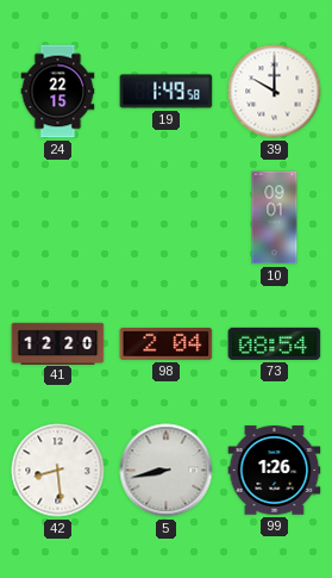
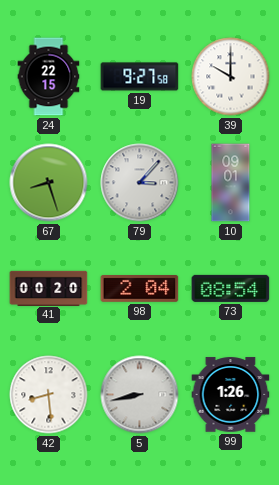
19: 1:49 -> 9:27 (140, 77)
67: none -> 8:27 (49, 183)
79: none -> 3:07 (140, 183)
41: 12:20 -> 00:20 (49, 288)
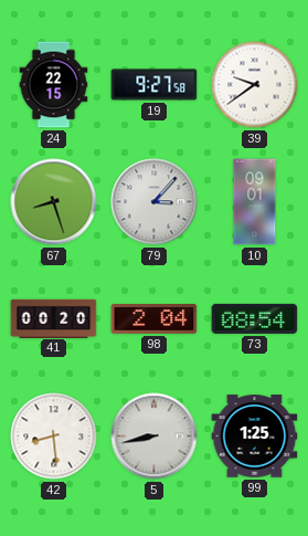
39: 10:00 -> 9:39 (255, 85)
99: 1:26 -> 1:25 (255, 437)
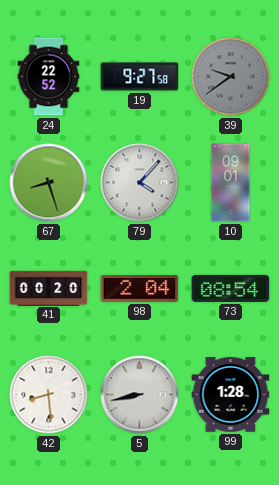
24: 22:15 -> 22:52 (49, 77)
39 dial: white -> grey (231, 77)
79: 3:07 -> 4:07 (140, 183)
99: 1:25 -> 1:28 (231, 395)
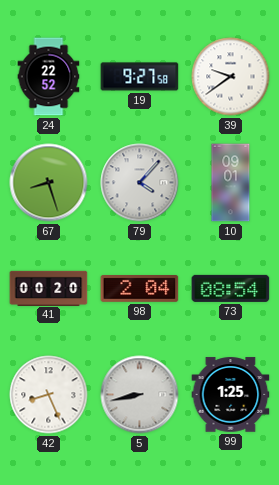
39 dial: grey -> white (231, 77)
42: 8:29 -> 8:26 (49, 395)
99: 1:28 -> 1:25 (231, 395)
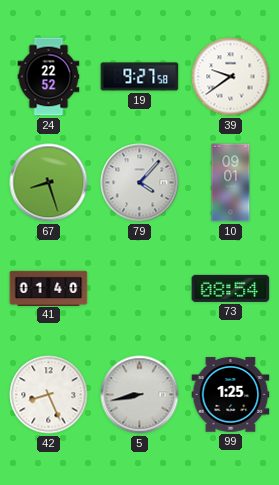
41: 00:20 -> 01:40 (49, 288)
98: 2:04 -> none (140, 289)
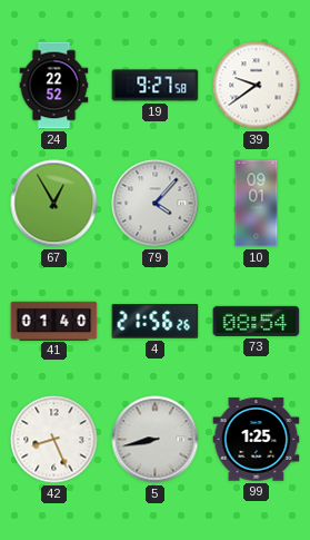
67: 8:27 -> 12:55 (54, 204)
4: none -> 21:56 (156, 322)
